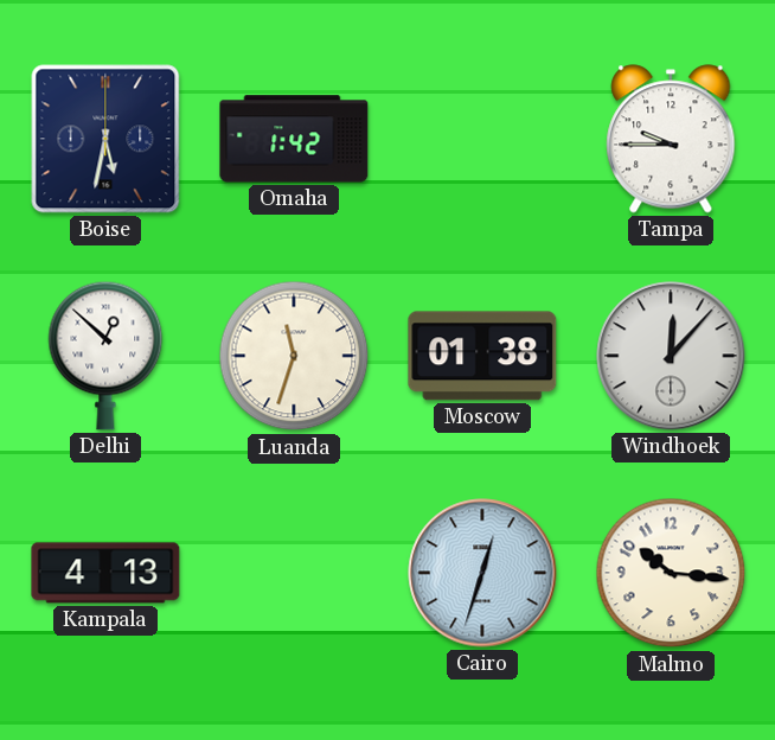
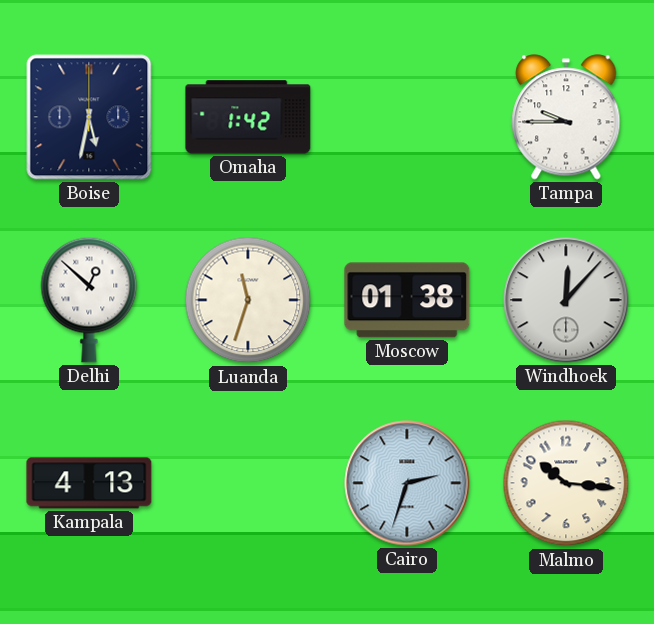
Cairo: 12:33 -> 2:33 (407, 483)
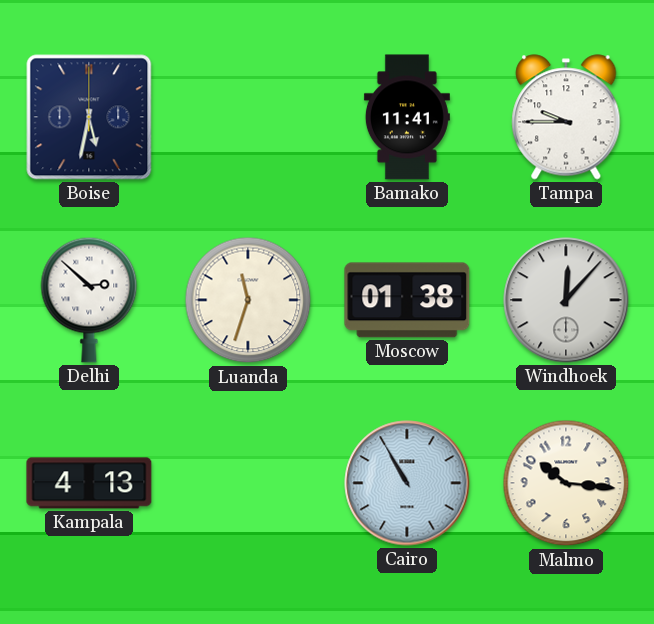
Omaha: 1:42 -> none (248, 117)
Bamako: none -> 11:41 (407, 117)
Delhi: 12:52 -> 2:52 (89, 300)
Cairo: 2:33 -> 10:55 (407, 483)
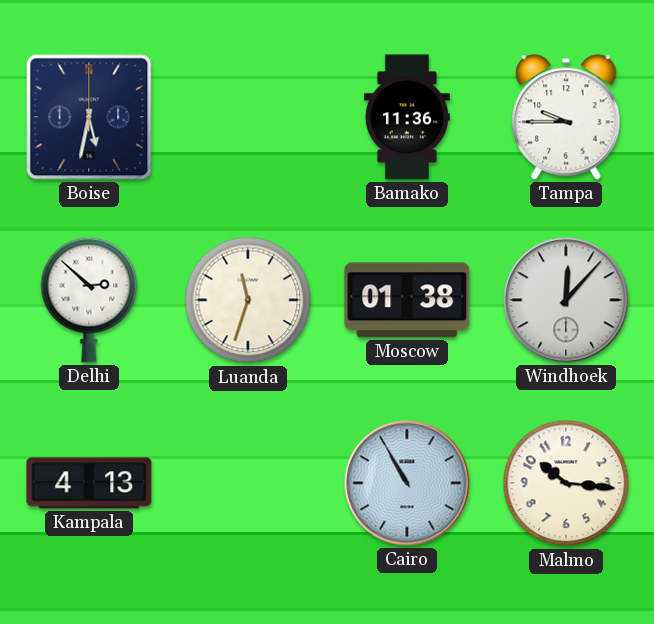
Bamako: 11:41 -> 11:36 (407, 117)
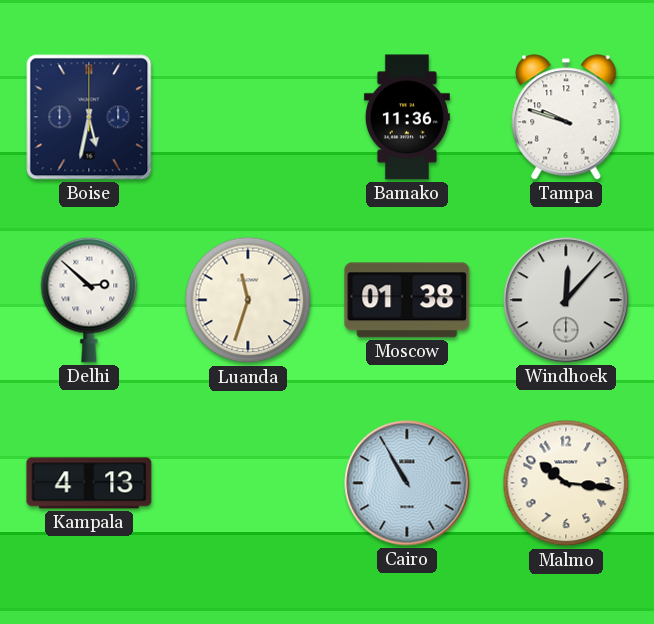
Tampa: 9:45 -> 9:48 (566, 117)
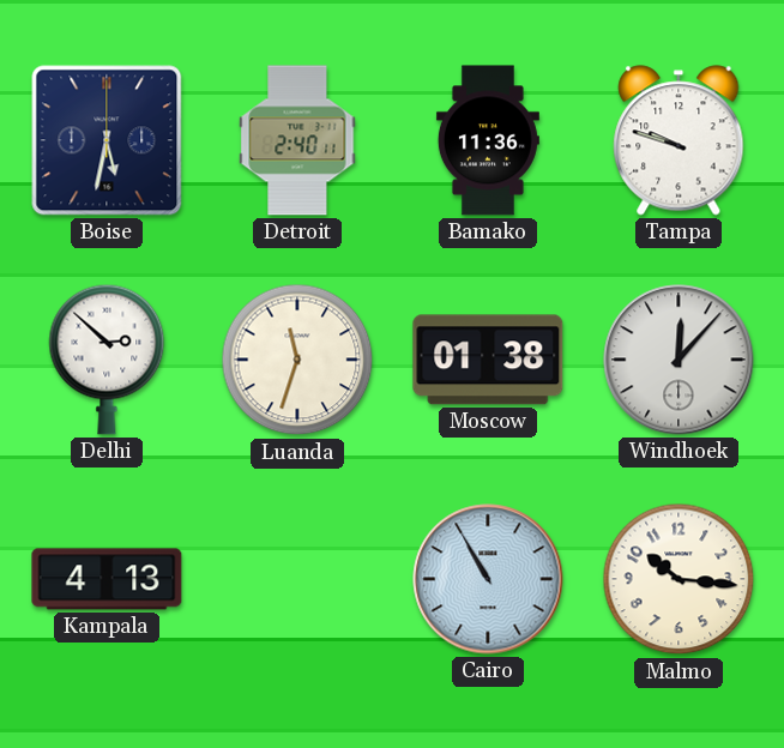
Detroit: none -> 2:40 (297, 140)
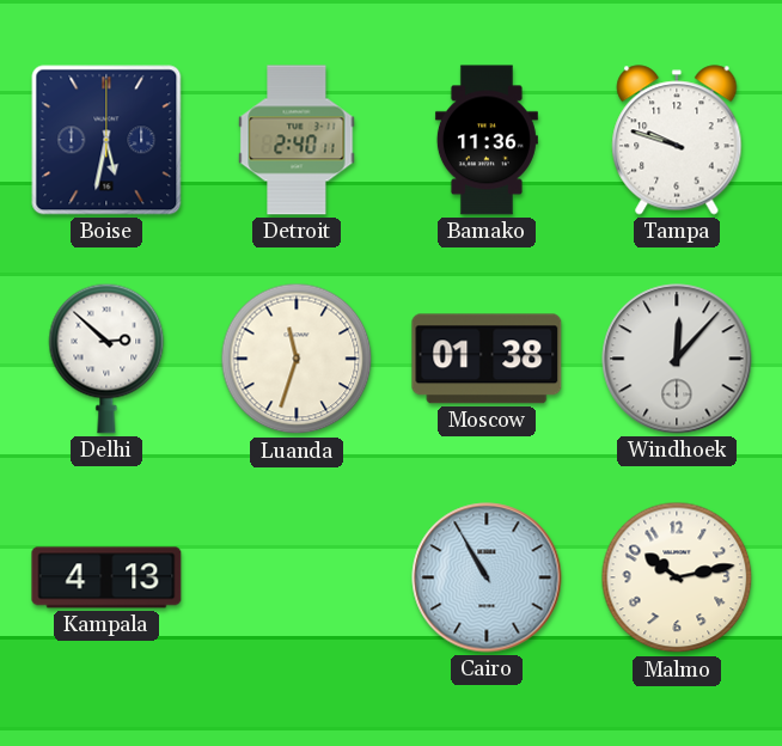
Malmo: 10:16 -> 10:13 (677, 577)
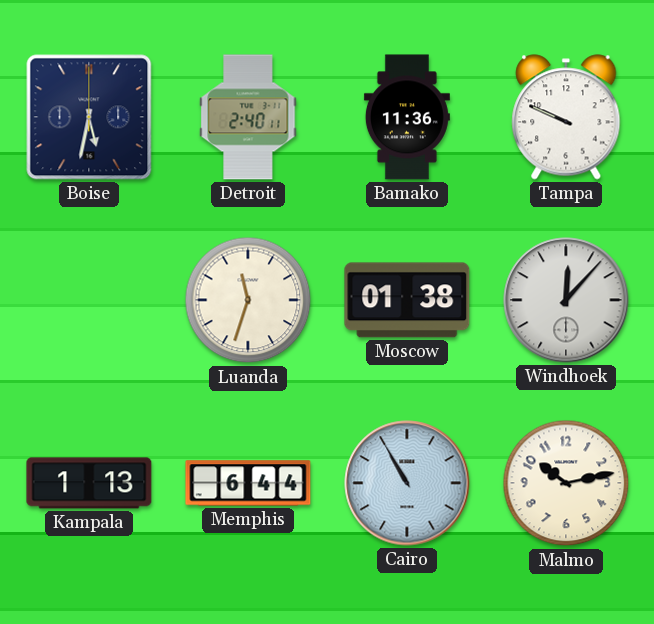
Tampa: 9:48 -> 9:49 (566, 117)
Delhi: 2:52 -> none (106, 359)
Kampala: 4:13 -> 1:13 (89, 483)
Memphis: none -> 6:44 (248, 483)
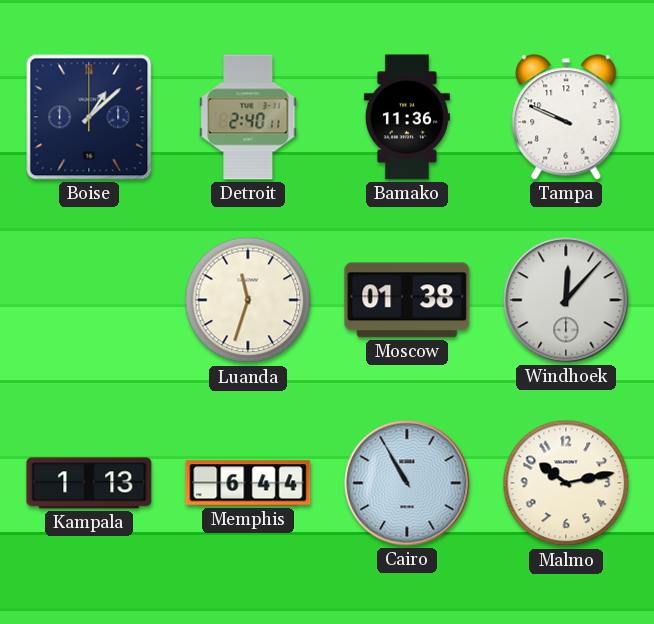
Boise: 5:32 -> 1:08 (89, 117)
